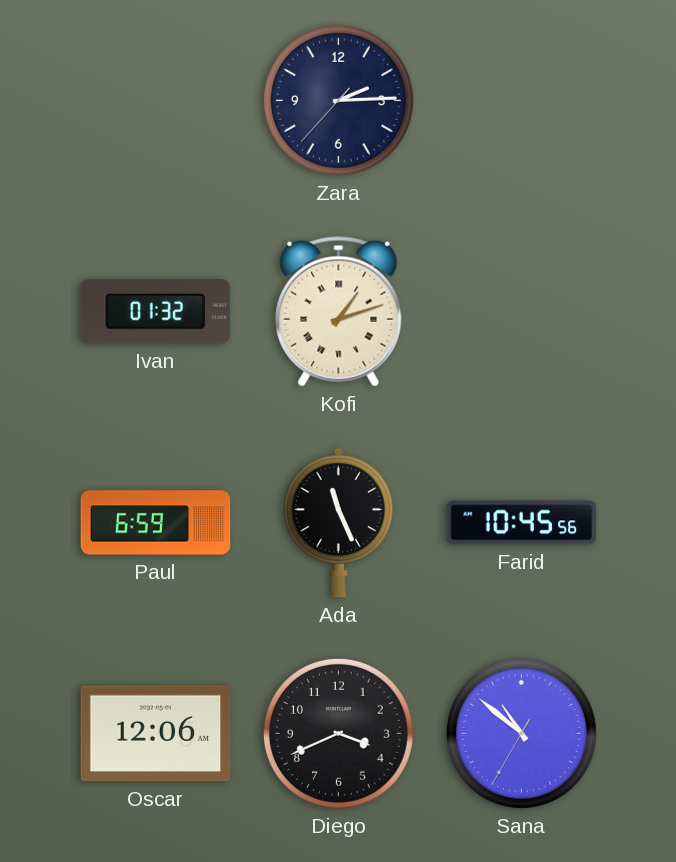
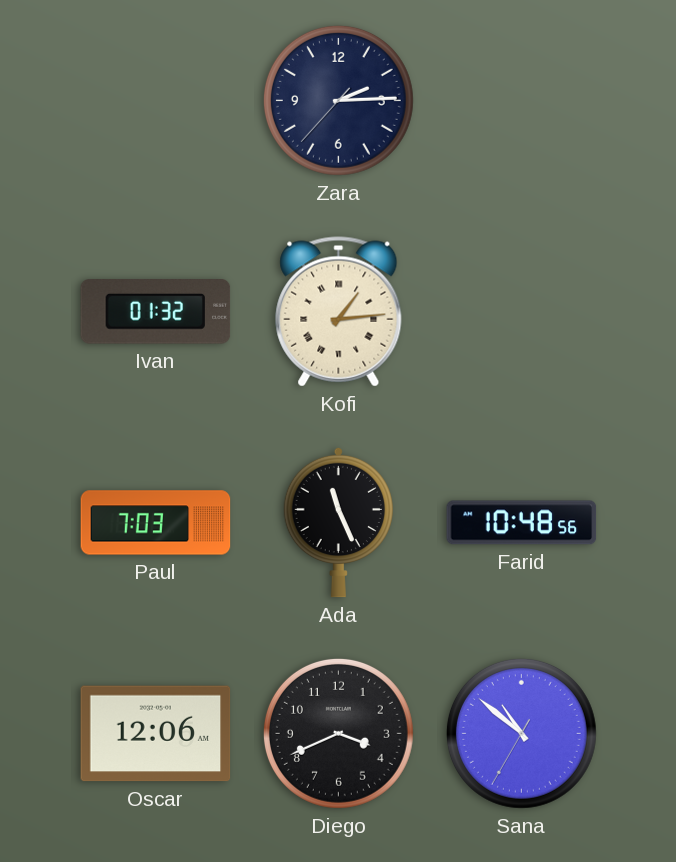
Kofi: 1:12 -> 1:14 (339, 312)
Paul: 6:59 -> 7:03 (156, 523)
Farid: 10:45 -> 10:48 (522, 523)
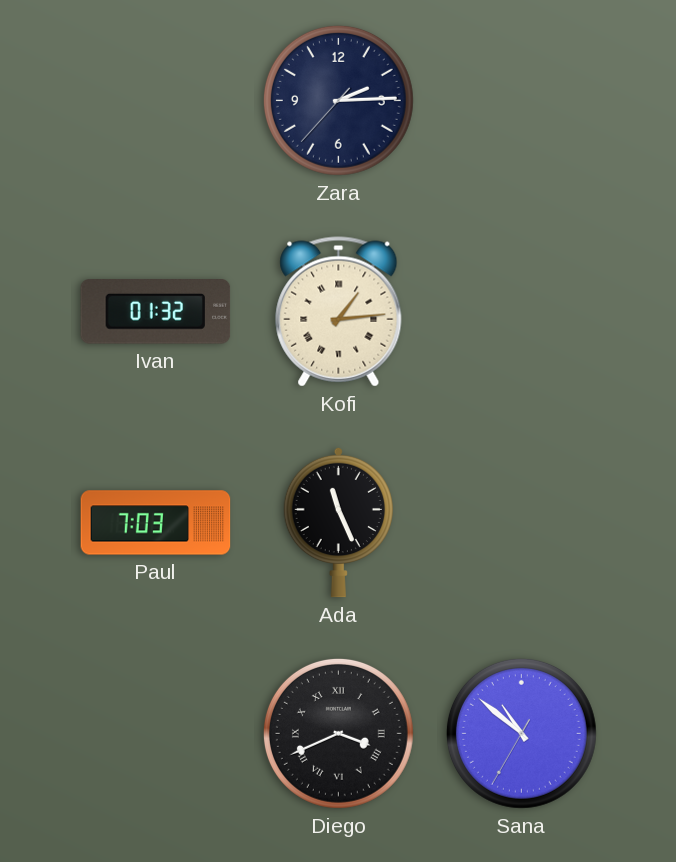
Farid: 10:48 -> none (522, 523)
Oscar: 12:06 -> none (156, 734)
Diego numerals: Arabic -> Roman (338, 733)
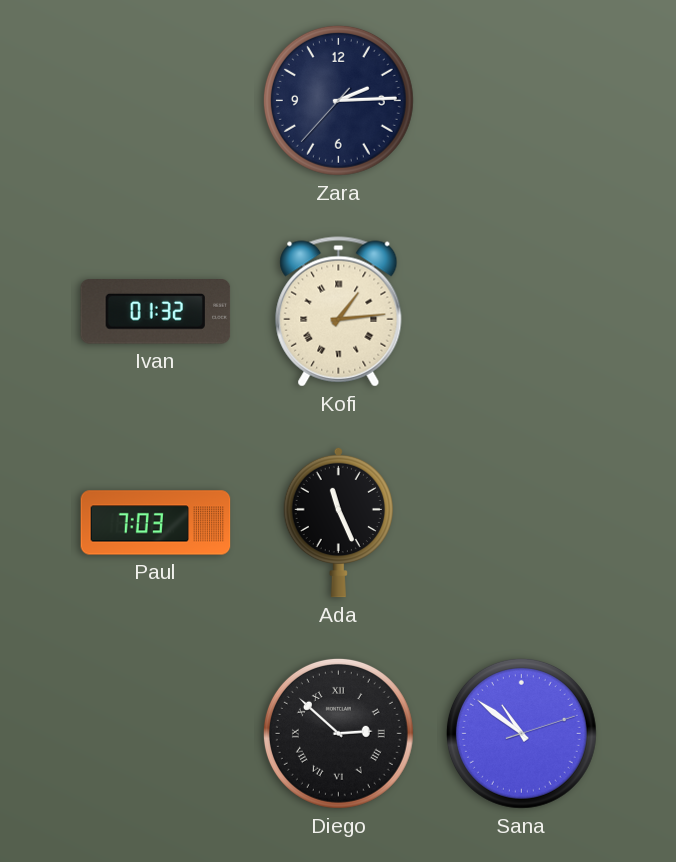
Diego: 3:41 -> 2:52 (338, 733)
Sana: 10:51:35 -> 10:51:12 (521, 733)
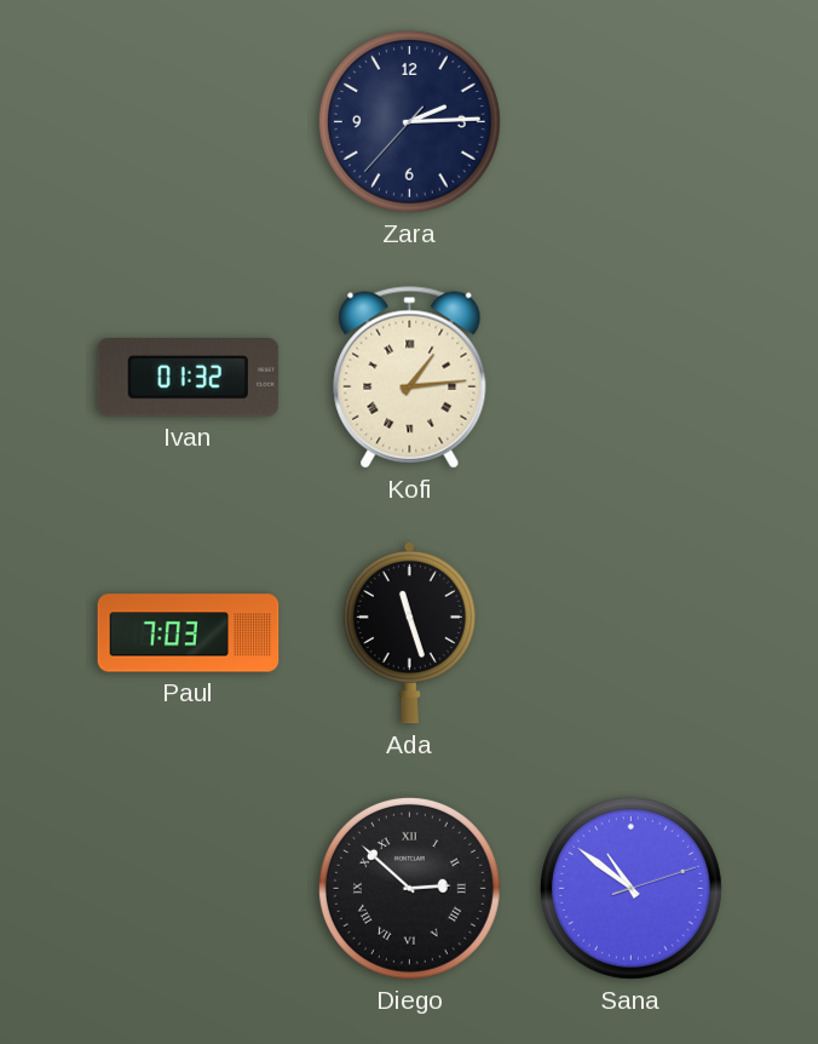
Ada: 11:26 -> 11:27 (409, 632)
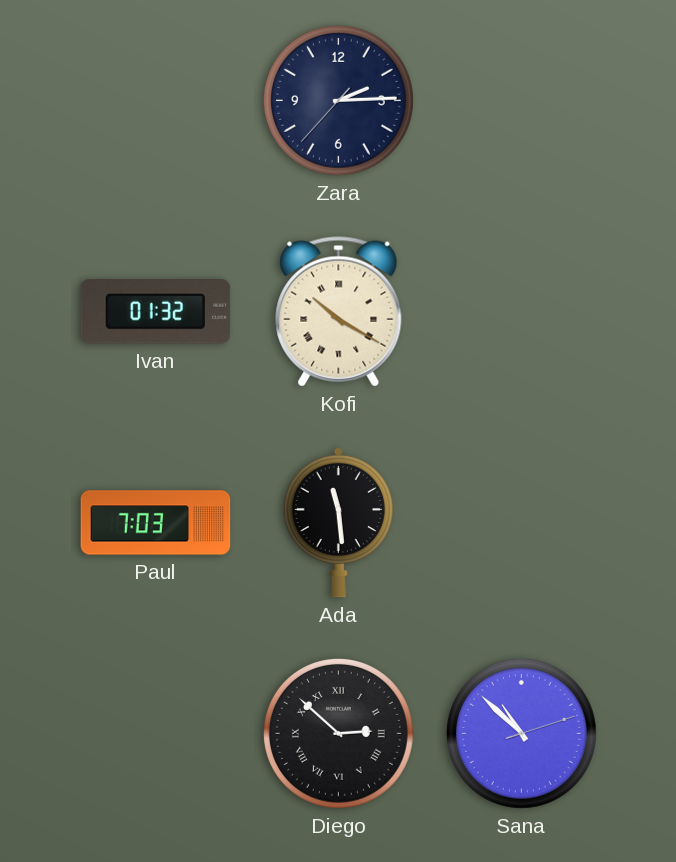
Kofi: 1:14 -> 10:20 (339, 312)
Ada: 11:27 -> 11:29 (338, 522)
Sana: 10:51 -> 10:52 (521, 733)
